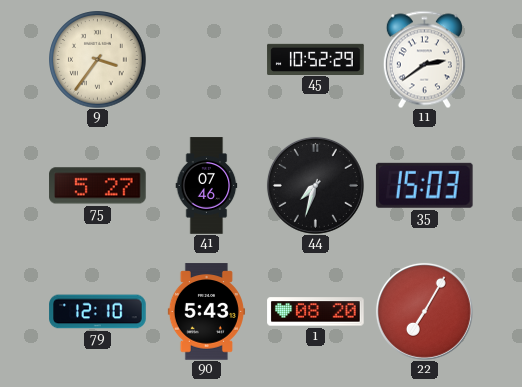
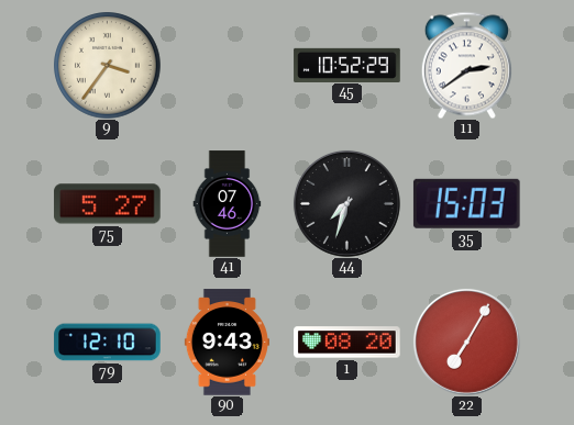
90: 5:43 -> 9:43 (227, 343)
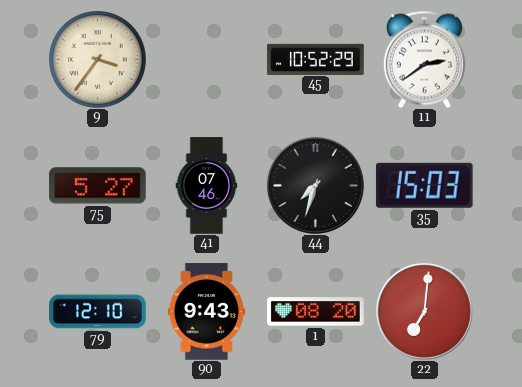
22: 7:05 -> 7:01 (424, 311)
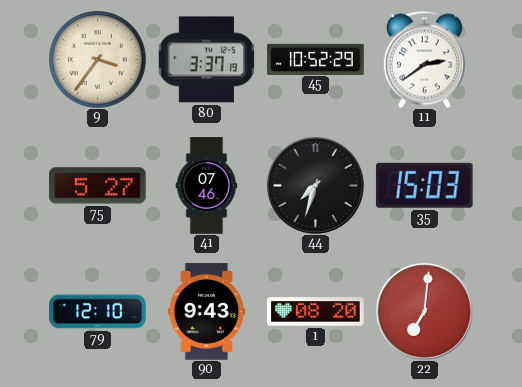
80: none -> 3:37 (206, 60)
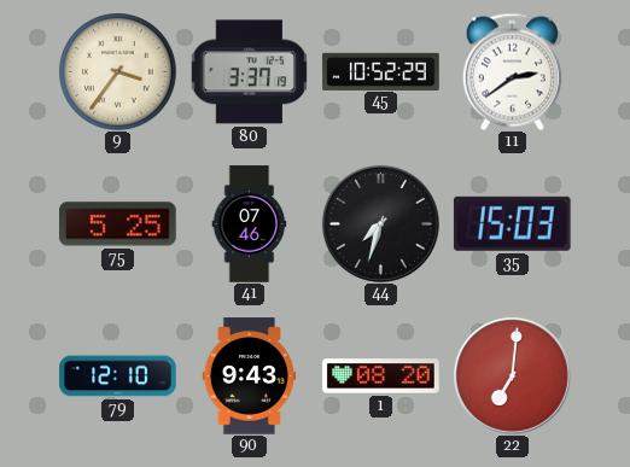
75: 5:27 -> 5:25 (118, 224)
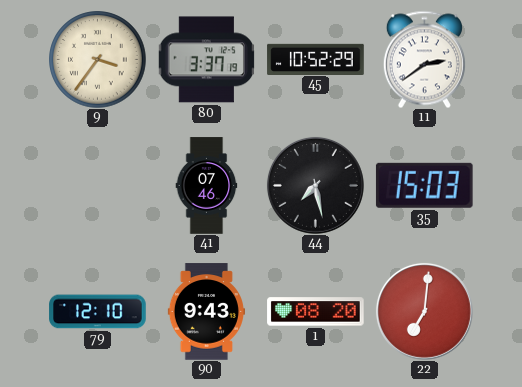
75: 5:25 -> none (118, 224)
44: 7:33 -> 7:28 (315, 185)
